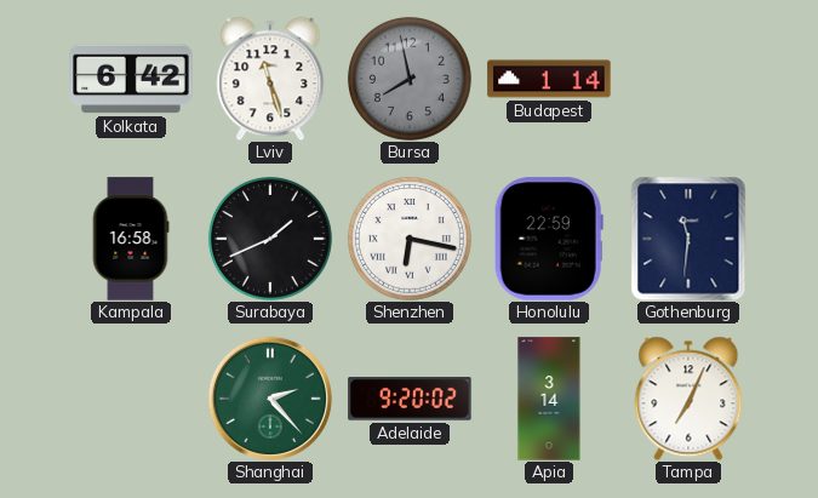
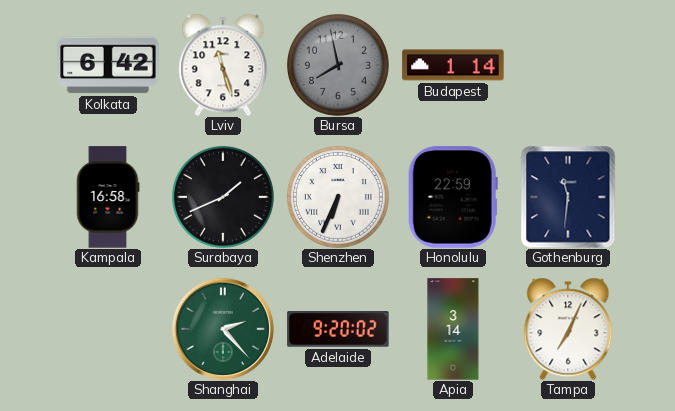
Shenzhen: 6:17 -> 6:34 (338, 197)
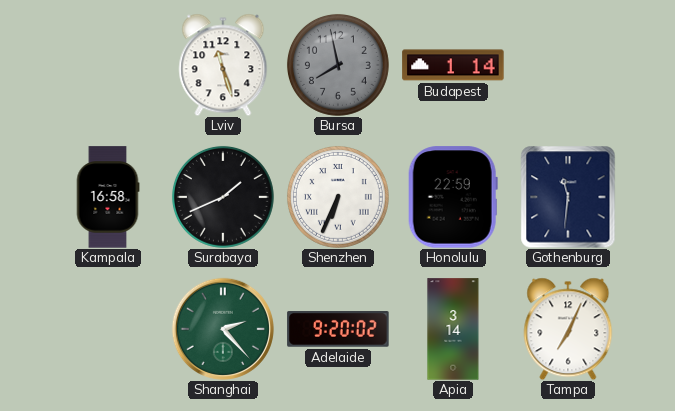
Kolkata: 6:42 -> none (108, 65)
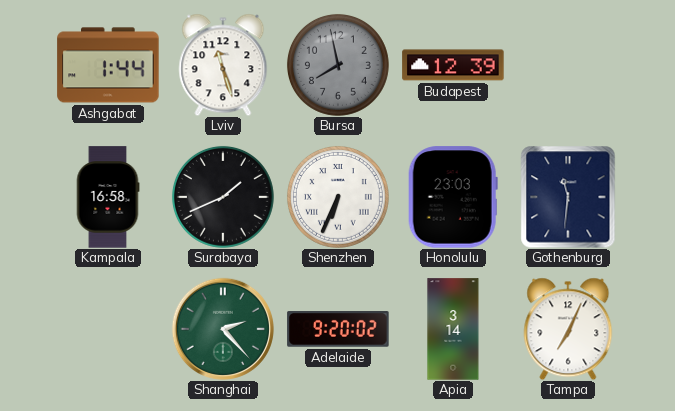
Ashgabat: none -> 1:44 (108, 65)
Budapest: 1:14 -> 12:39 (453, 65)
Honolulu: 22:59 -> 23:03 (453, 197)
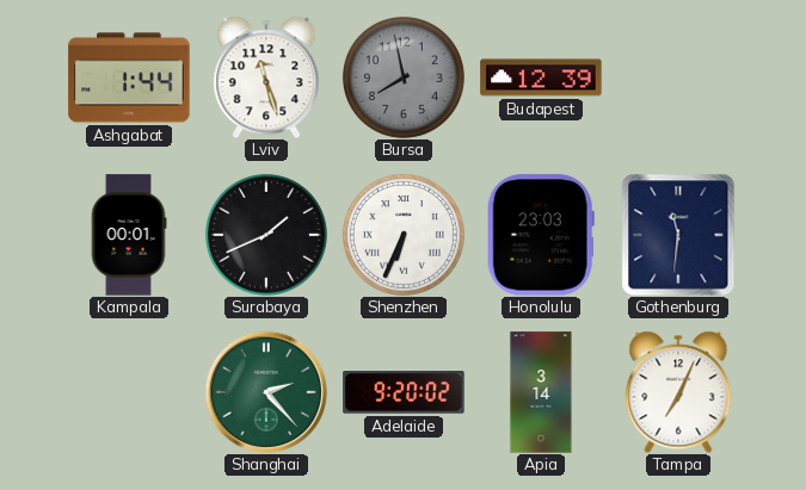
Kampala: 16:58 -> 00:01 (129, 235)
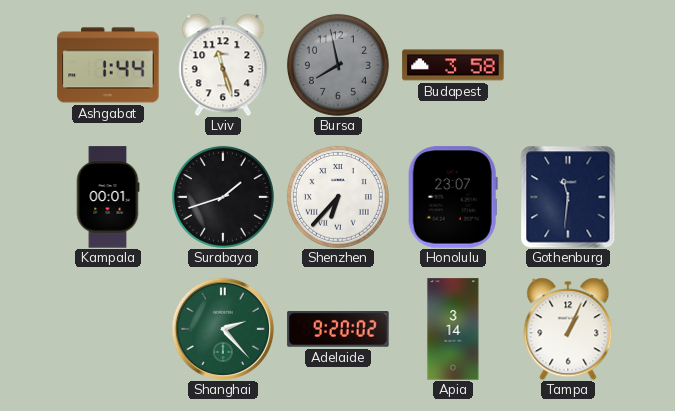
Budapest: 12:39 -> 3:58 (453, 65)
Surabaya: 1:41 -> 1:42 (223, 197)
Shenzhen: 6:34 -> 6:37 (338, 197)
Honolulu: 23:03 -> 23:07 (453, 197)
Tampa: 7:04 -> 1:04 (568, 329)
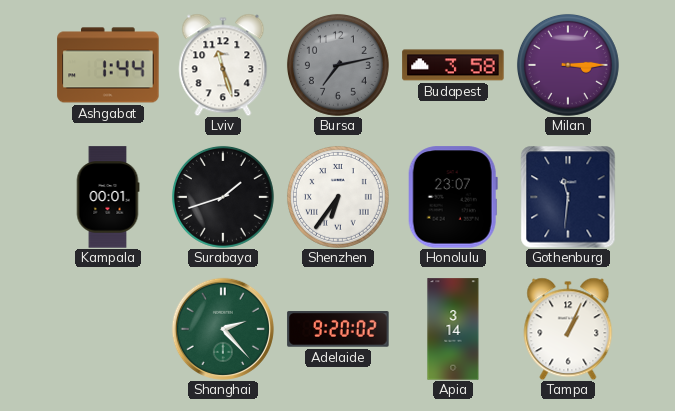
Bursa: 7:58 -> 7:13 (338, 65)
Milan: none -> 3:15 (568, 65)
Shenzhen: 6:37 -> 6:36 (338, 197)
